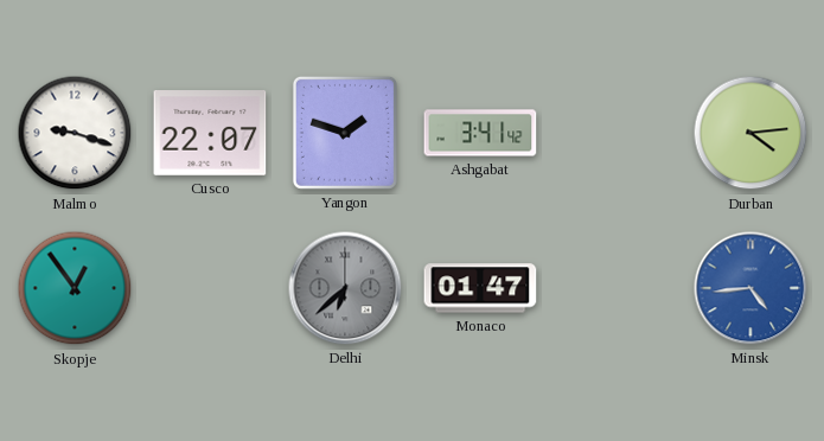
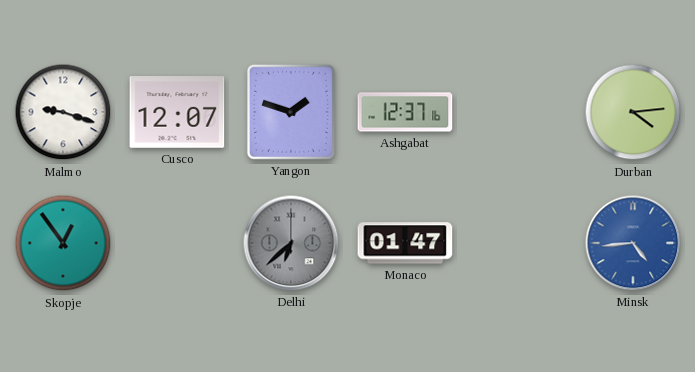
Cusco: 22:07 -> 12:07 (177, 112)
Ashgabat: 3:41 -> 12:37 (405, 112)
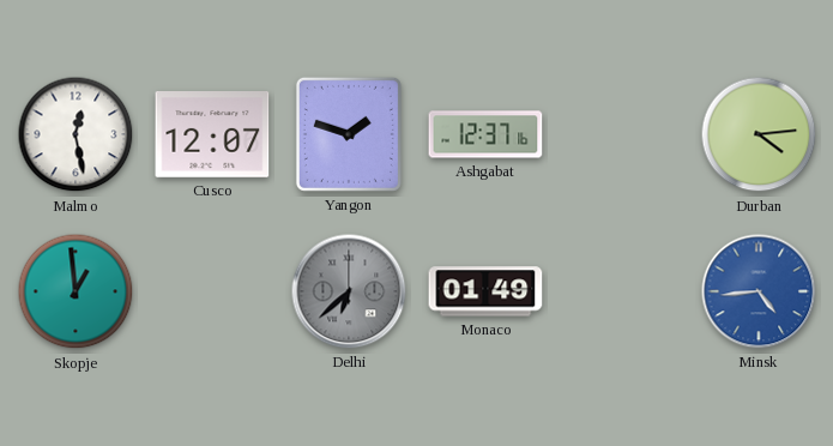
Malmo: 9:18 -> 12:28 (76, 134)
Skopje: 12:54 -> 12:59 (76, 291)
Monaco: 01:47 -> 01:49 (485, 291)
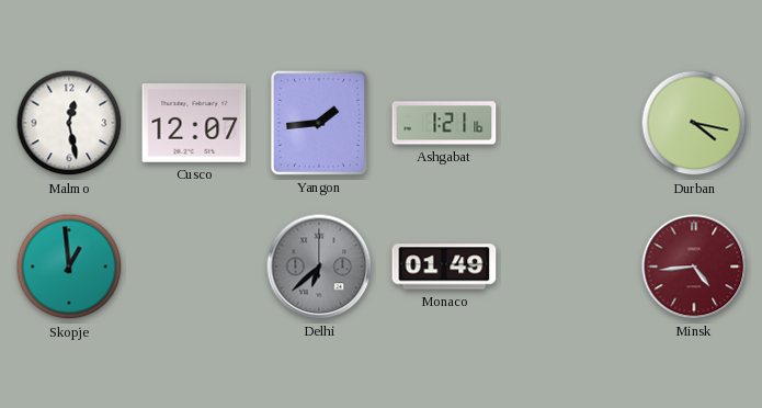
Yangon: 1:48 -> 1:44 (319, 123)
Ashgabat: 12:37 -> 1:21 (444, 123)
Durban: 4:14 -> 4:17 (694, 123)
Minsk dial: blue -> burgundy (694, 267)
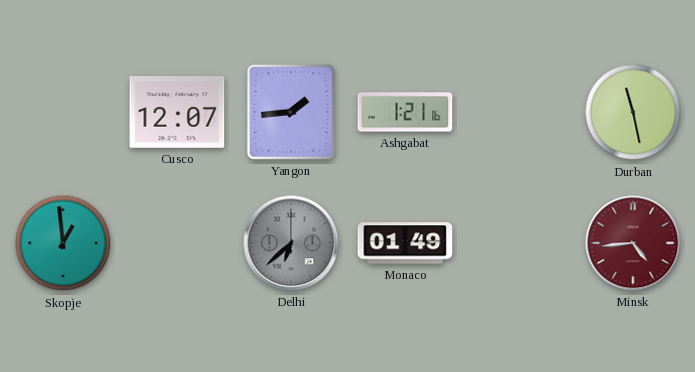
Malmo: 12:28 -> none (69, 123)
Durban: 4:17 -> 11:28 (633, 112)
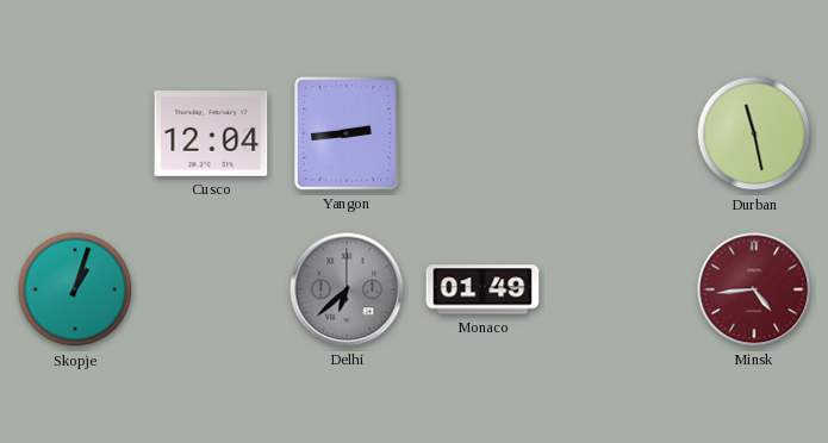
Cusco: 12:07 -> 12:04 (211, 133)
Yangon: 1:44 -> 2:44 (347, 133)
Ashgabat: 1:21 -> none (405, 112)
Skopje: 12:59 -> 1:03 (75, 289)
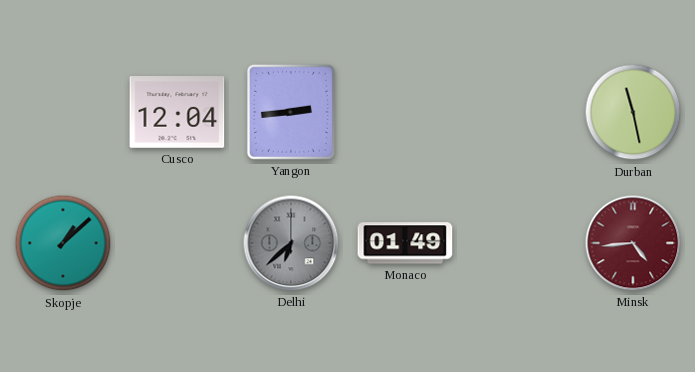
Skopje: 1:03 -> 1:08 (63, 243)
